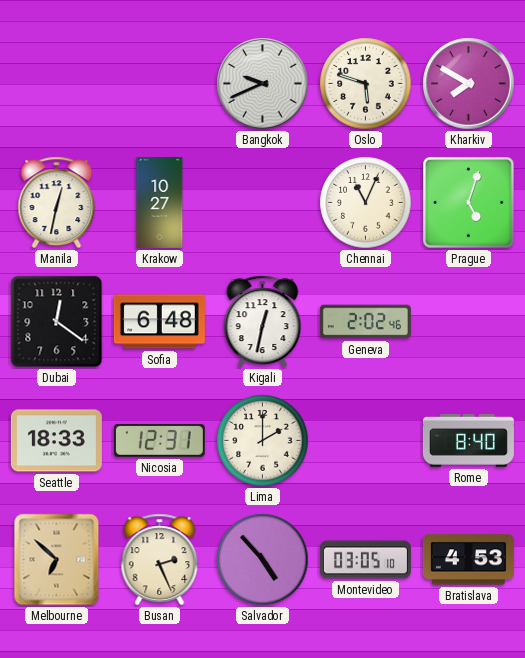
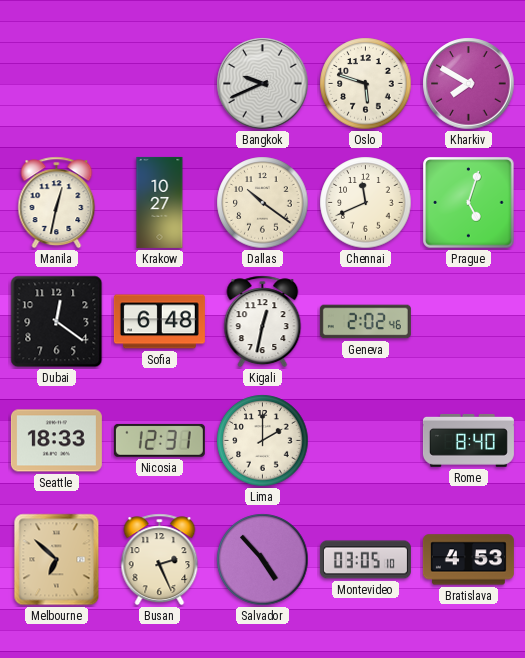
Dallas: none -> 10:21 (263, 203)
Chennai: 11:04 -> 11:41 (366, 203)
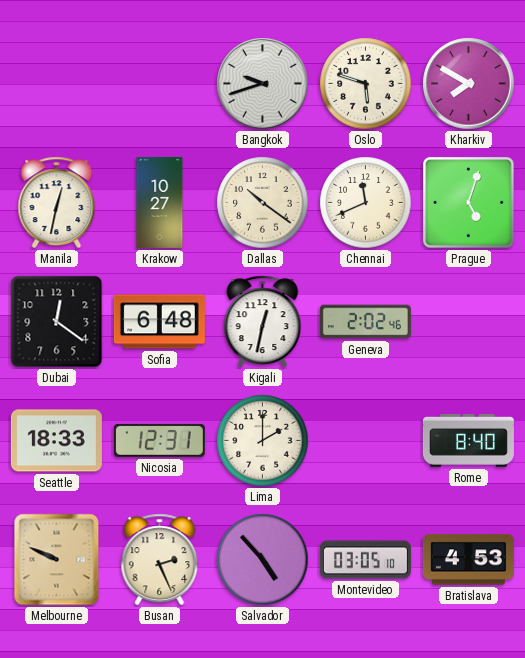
Bangkok: 9:41 -> 9:42 (263, 84)
Melbourne: 6:52 -> 9:49 (57, 560)
